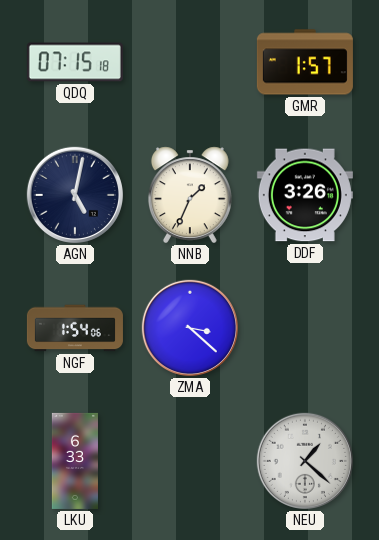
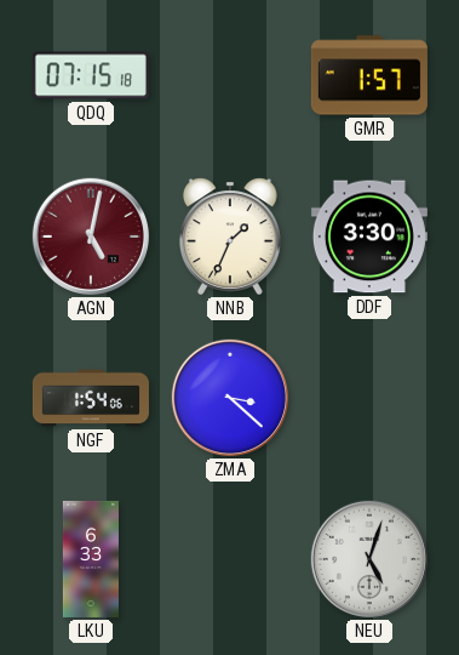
AGN dial: navy -> burgundy (91, 237)
DDF: 3:26 -> 3:30 (369, 237)
NEU: 1:22 -> 5:03 (369, 559)
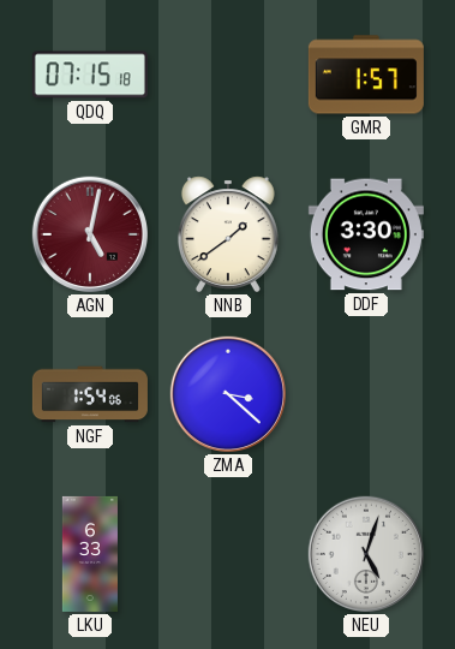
NNB: 1:34 -> 1:39 (228, 234)
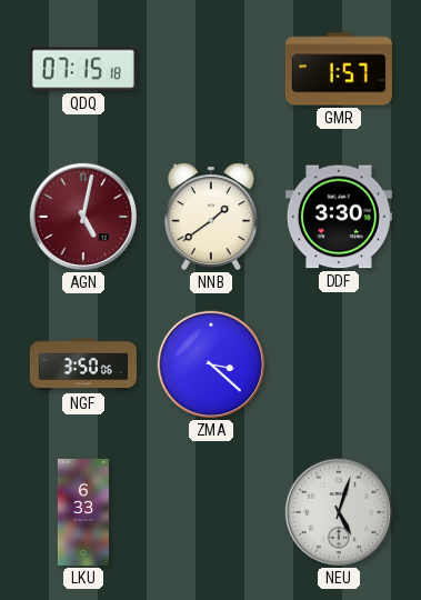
NGF: 1:54 -> 3:50 (83, 364)
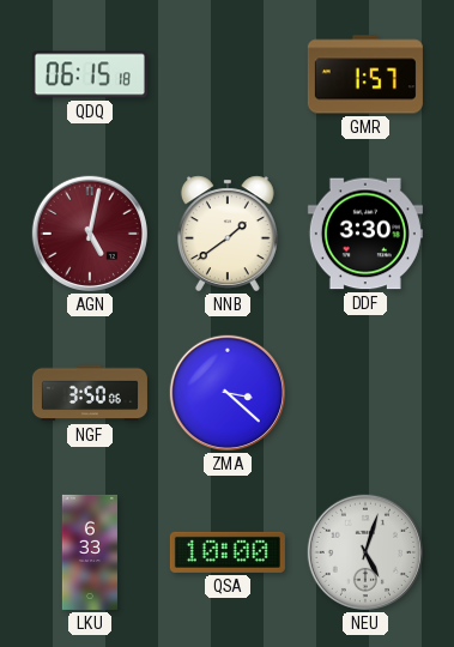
QDQ: 07:15 -> 06:15 (90, 74)
QSA: none -> 10:00 (228, 552)
